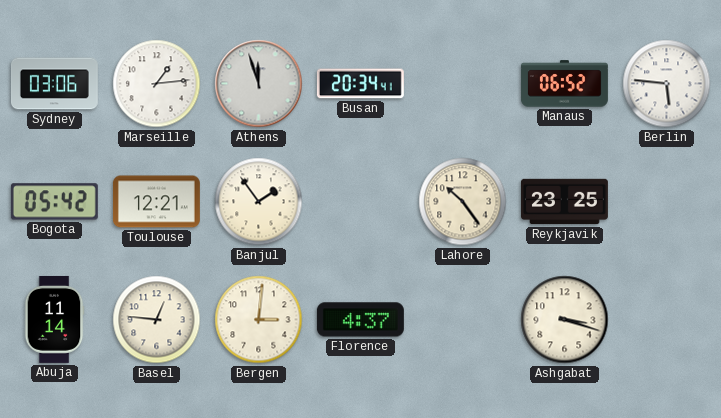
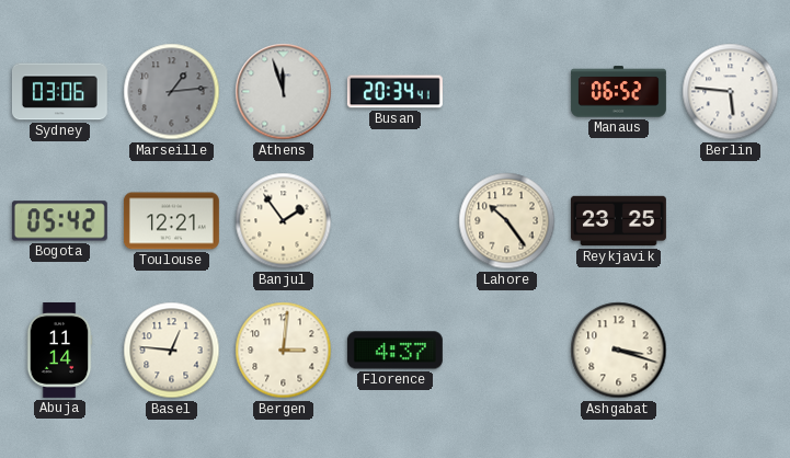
Marseille dial: white -> grey (172, 92)
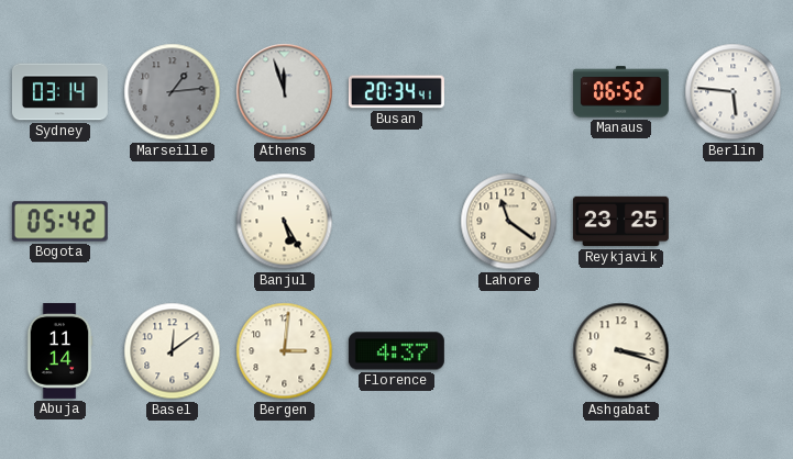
Sydney: 03:06 -> 03:14 (59, 92)
Toulouse: 12:21 -> none (171, 221)
Banjul: 1:54 -> 5:25 (285, 222)
Lahore: 10:24 -> 11:21 (509, 222)
Basel: 12:46 -> 12:09 (173, 351)
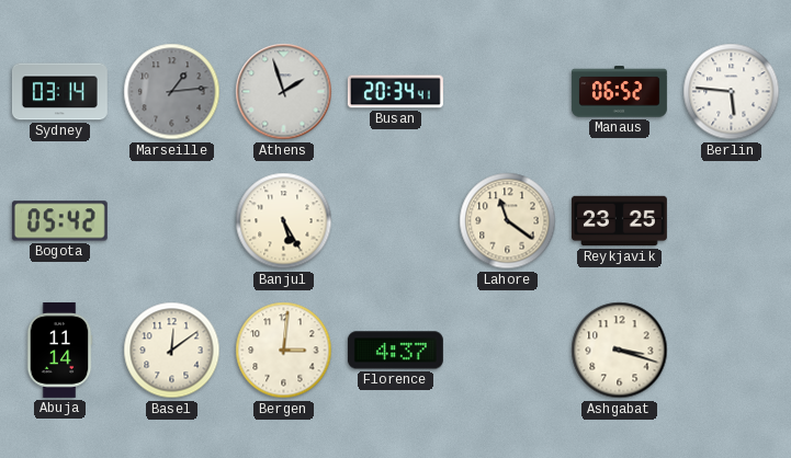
Athens: 11:57 -> 1:57 (284, 92)
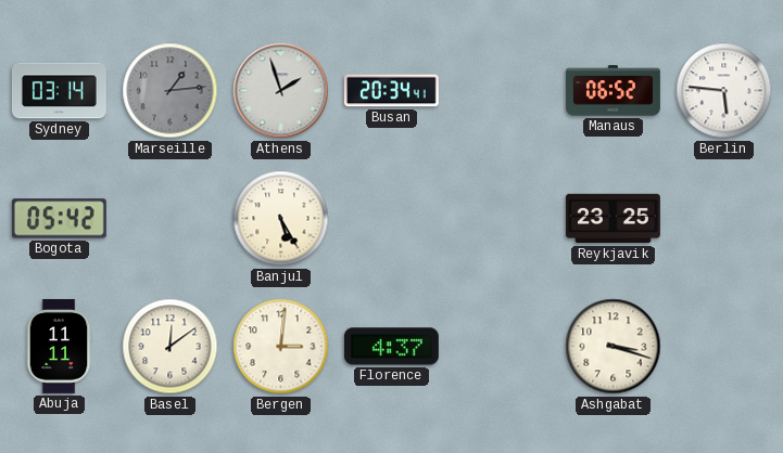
Lahore: 11:21 -> none (508, 221)
Abuja: 11:14 -> 11:11 (59, 346)
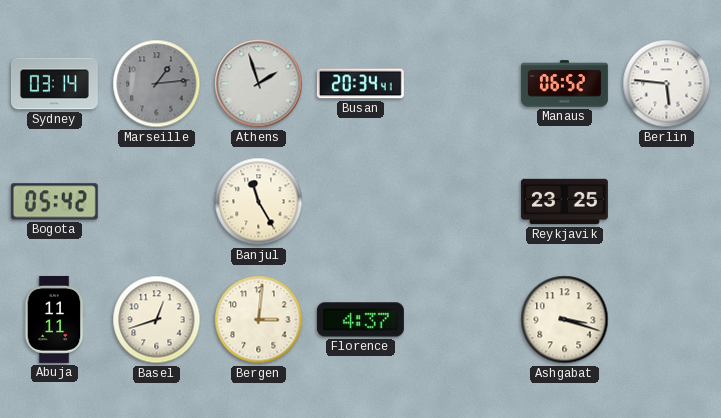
Banjul: 5:25 -> 11:25 (259, 202)
Basel: 12:09 -> 12:42 (157, 320)
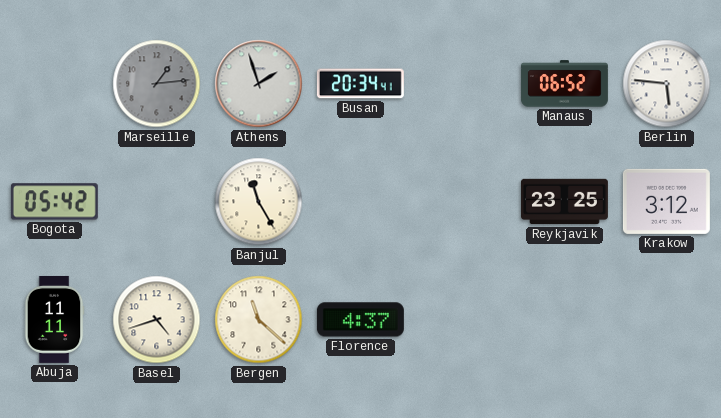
Sydney: 03:14 -> none (54, 84)
Krakow: none -> 3:12 (666, 201)
Basel: 12:42 -> 4:42 (157, 320)
Bergen: 3:01 -> 11:22 (259, 320)
Ashgabat: 3:18 -> none (565, 320)
